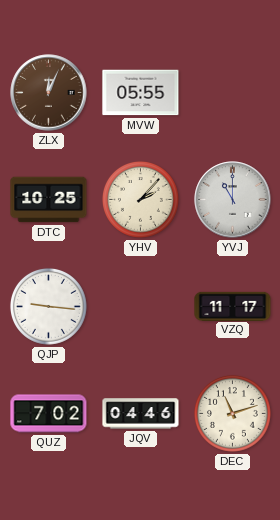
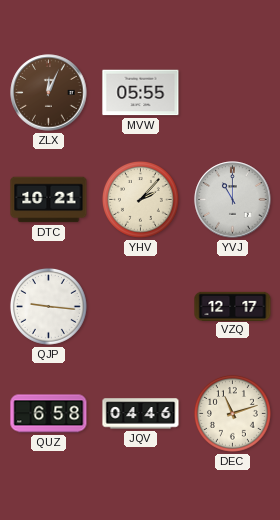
DTC: 10:25 -> 10:21 (49, 200)
VZQ: 11:17 -> 12:17 (233, 306)
QUZ: 7:02 -> 6:58 (49, 414)
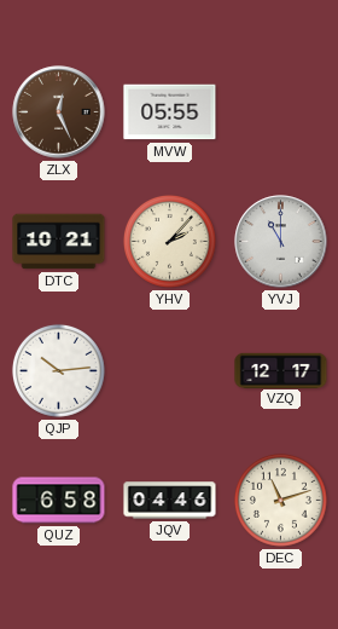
ZLX: 12:04 -> 12:26 (59, 112)
QJP: 9:16 -> 10:14 (58, 370)
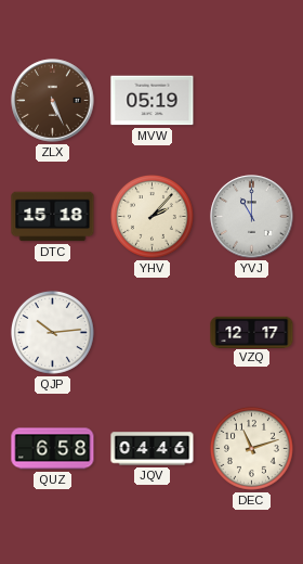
ZLX: 12:26 -> 5:26 (53, 101)
MVW: 05:55 -> 05:19 (153, 101)
DTC: 10:21 -> 15:18 (53, 217)
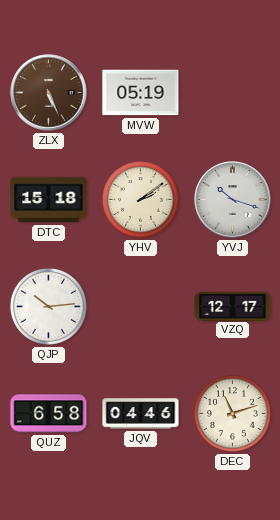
YHV: 2:07 -> 2:09 (140, 199)
YVJ: 11:00 -> 10:18 (233, 200)
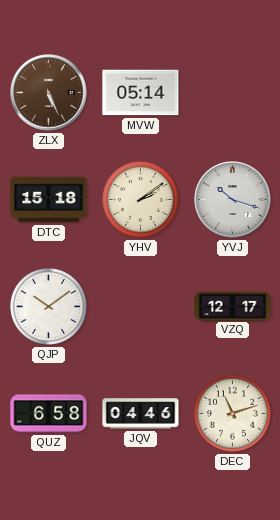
MVW: 05:19 -> 05:14 (141, 93)
QJP: 10:14 -> 10:09 (48, 306)
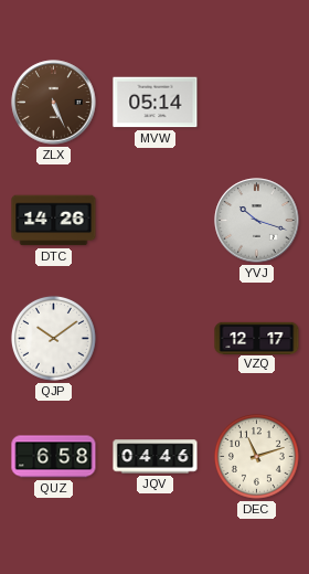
DTC: 15:18 -> 14:26 (54, 221)
YHV: 2:09 -> none (140, 199)
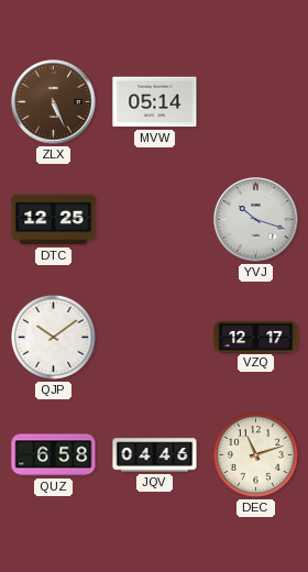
DTC: 14:26 -> 12:25 (54, 220)
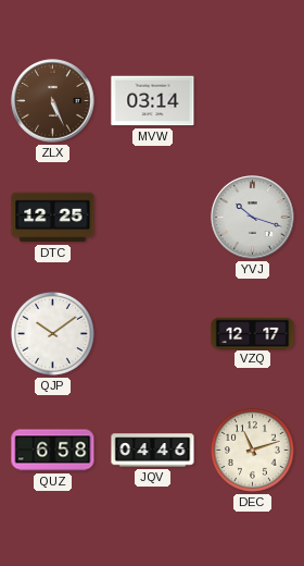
MVW: 05:14 -> 03:14 (153, 101)
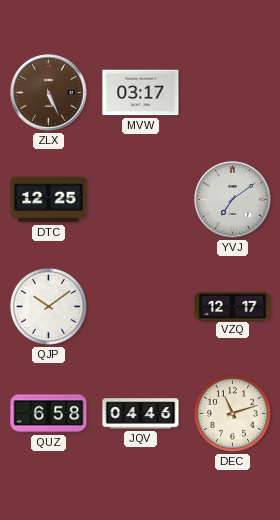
MVW: 03:14 -> 03:17 (141, 93)
YVJ: 10:18 -> 7:09 (233, 200)
